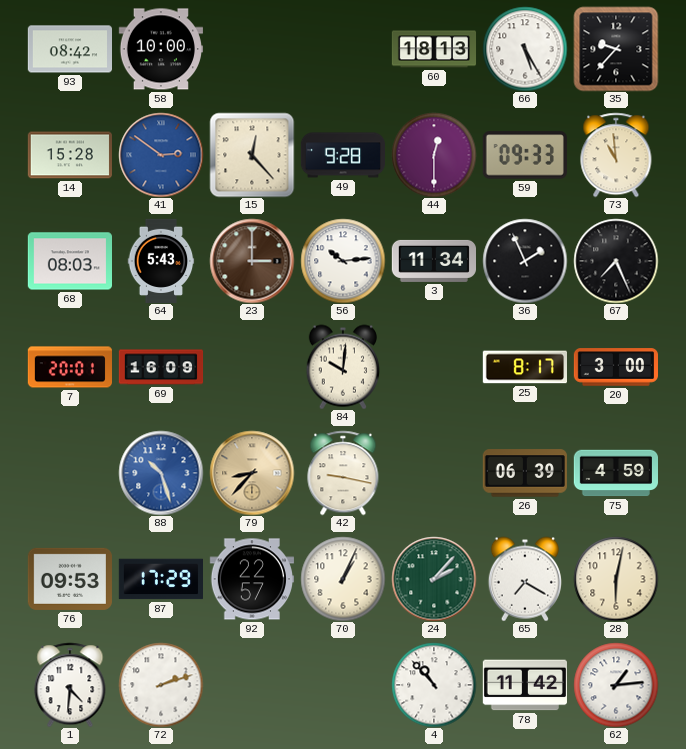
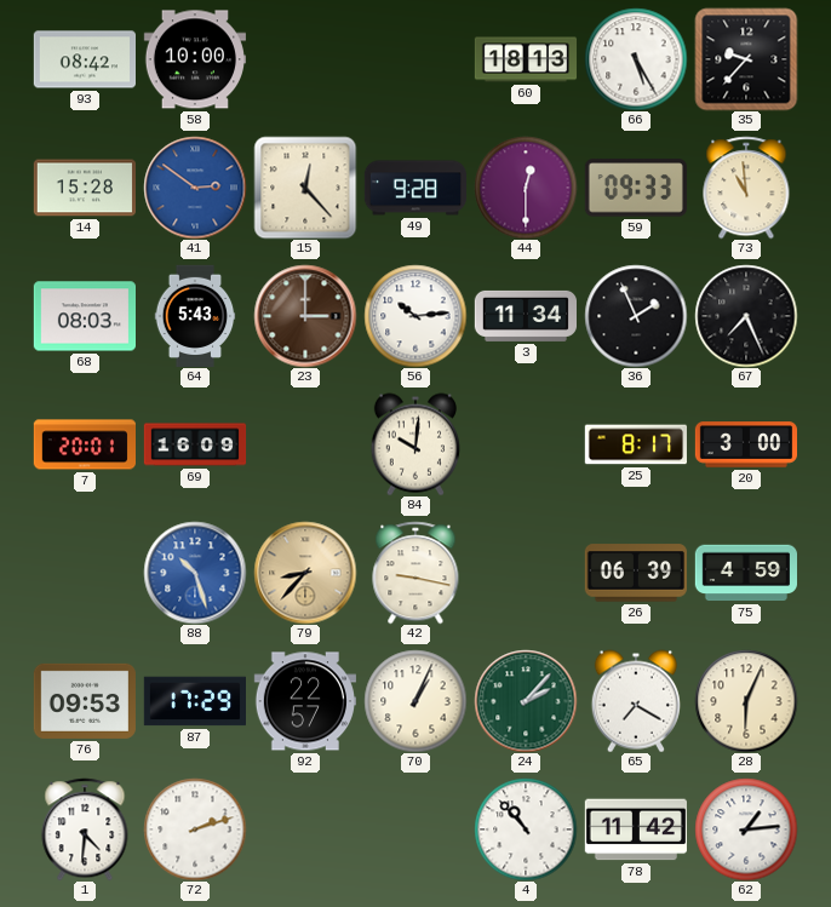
28: 6:02 -> 6:04 (746, 701)
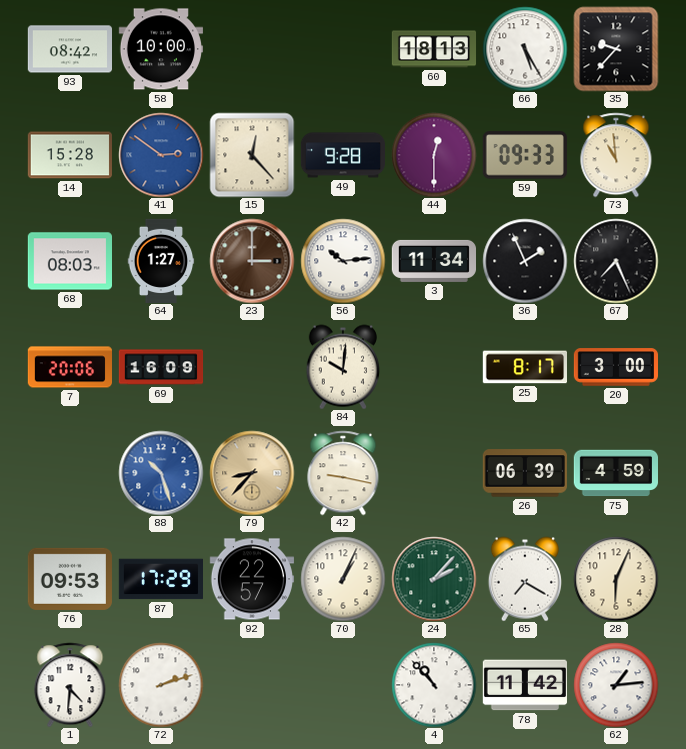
64: 5:43 -> 1:27 (161, 261)
7: 20:01 -> 20:06 (69, 367)
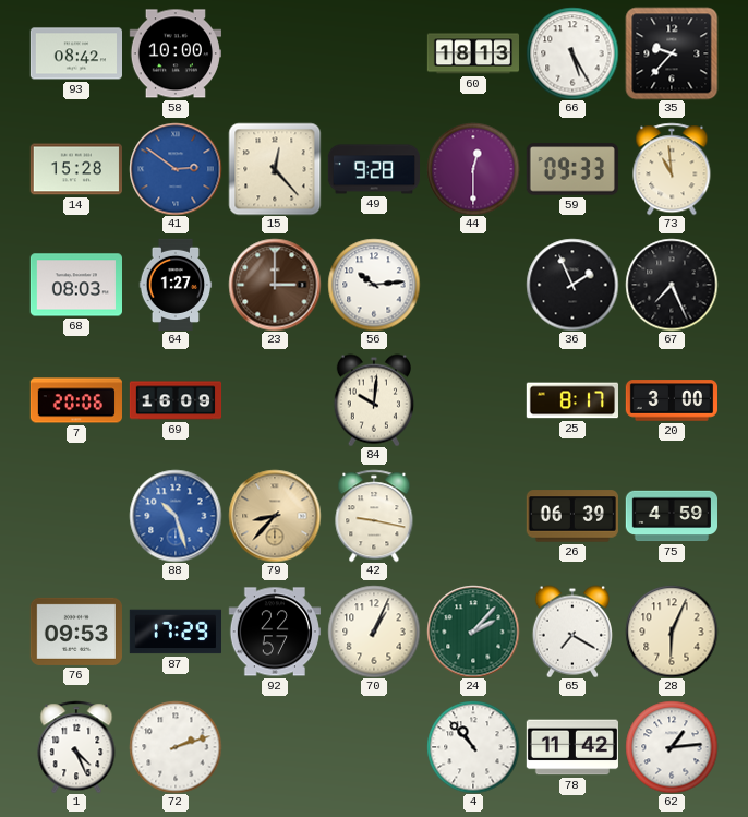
3: 11:34 -> none (433, 261)
1: 4:31 -> 4:26 (76, 747)
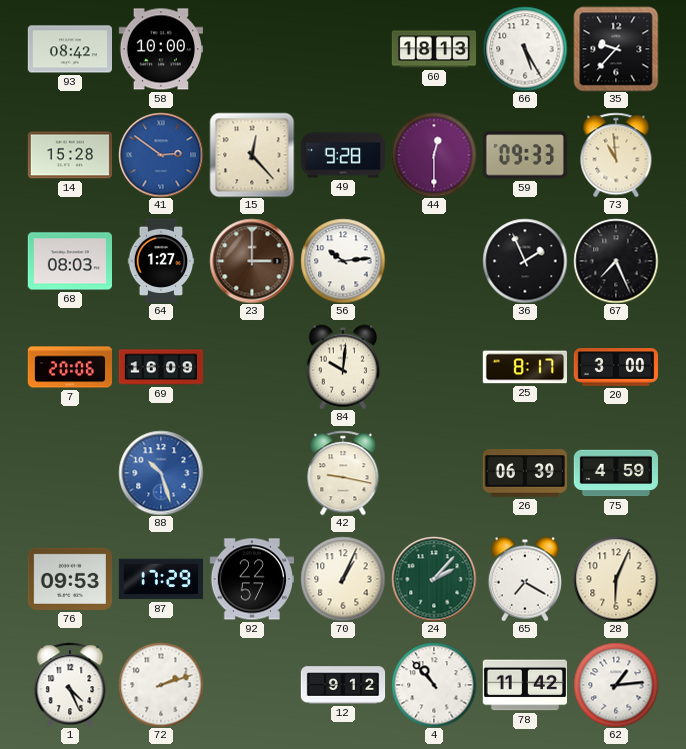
79: 8:37 -> none (275, 516)
12: none -> 9:12 (343, 685)
